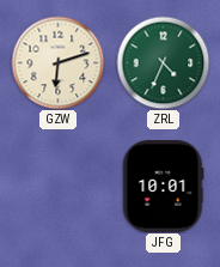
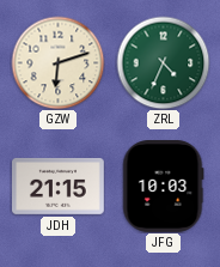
JDH: none -> 21:15 (59, 186)
JFG: 10:01 -> 10:03 (164, 187)
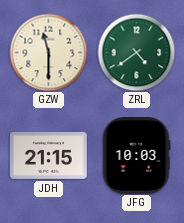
GZW: 6:12 -> 11:30 (48, 52)
ZRL: 4:34 -> 4:39 (136, 52)
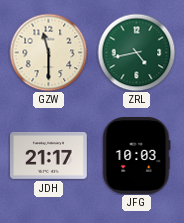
ZRL: 4:39 -> 4:43 (136, 52)
JDH: 21:15 -> 21:17 (49, 155)
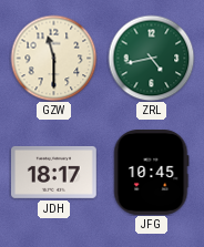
JDH: 21:17 -> 18:17 (54, 172)
JFG: 10:03 -> 10:45 (152, 173)
